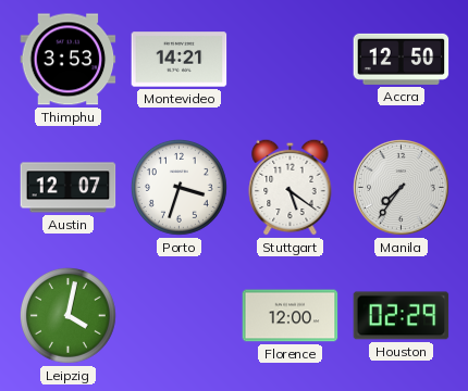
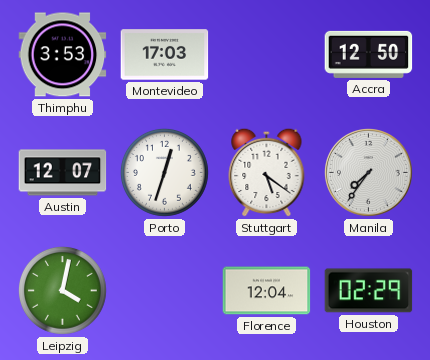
Montevideo: 14:21 -> 17:03 (165, 55)
Porto: 3:33 -> 12:33 (165, 173)
Florence: 12:00 -> 12:04 (267, 291)
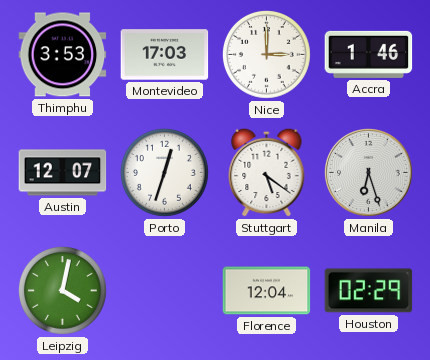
Nice: none -> 3:00 (267, 55)
Accra: 12:50 -> 1:46 (369, 54)
Manila: 7:36 -> 6:27 (369, 173)
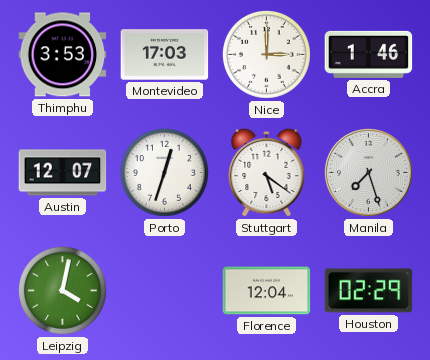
Manila: 6:27 -> 7:27 (369, 173)
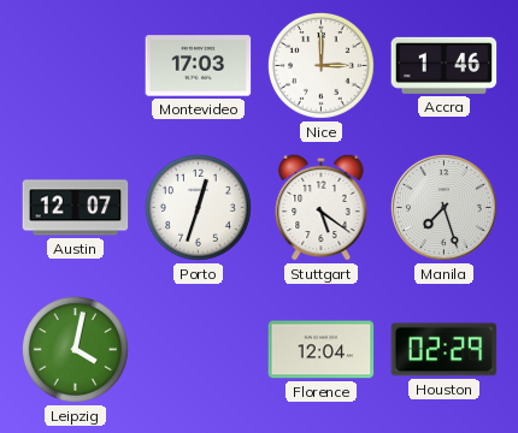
Thimphu: 3:53 -> none (63, 55)
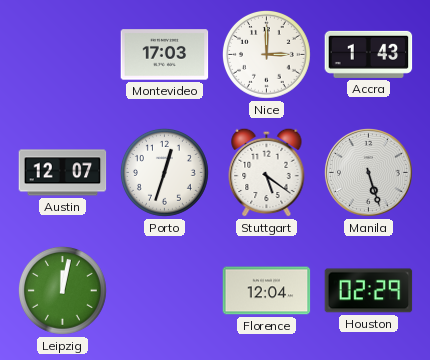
Accra: 1:46 -> 1:43 (369, 54)
Manila: 7:27 -> 5:27 (369, 173)
Leipzig: 4:02 -> 12:02 (63, 291)
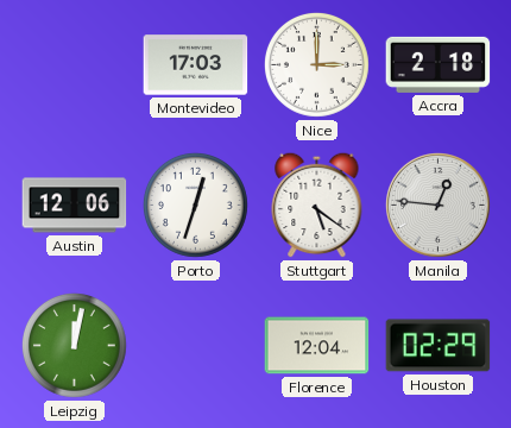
Accra: 1:43 -> 2:18 (439, 64)
Austin: 12:07 -> 12:06 (75, 206)
Manila: 5:27 -> 12:46 (439, 206)
